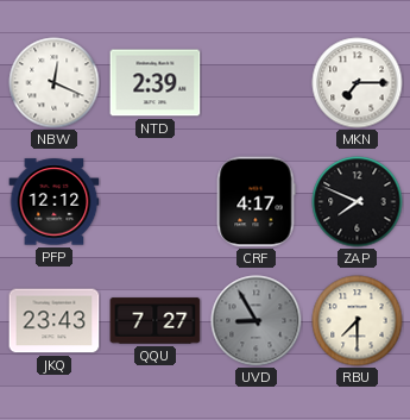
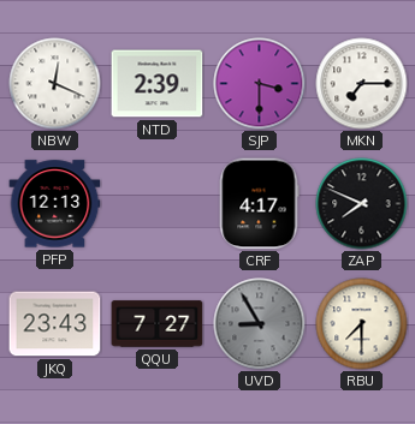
SJP: none -> 3:30 (260, 84)
PFP: 12:12 -> 12:13 (55, 204)
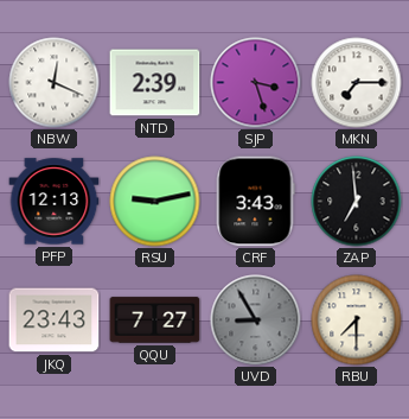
SJP: 3:30 -> 3:27 (256, 83)
RSU: none -> 9:13 (155, 202)
CRF: 4:17 -> 3:43 (255, 202)
ZAP: 7:49 -> 6:59 (357, 202)
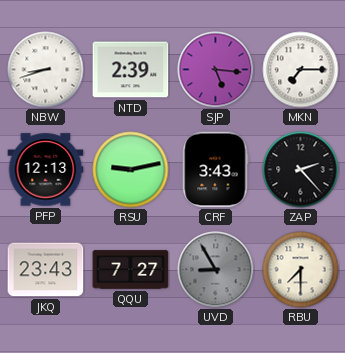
NBW: 12:19 -> 8:42 (46, 70)
SJP: 3:27 -> 5:16 (216, 70)
ZAP: 6:59 -> 2:23 (301, 170)
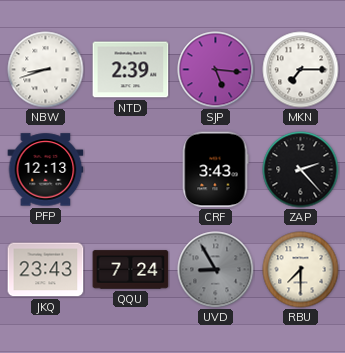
RSU: 9:13 -> none (131, 170)
QQU: 7:27 -> 7:24 (131, 270)
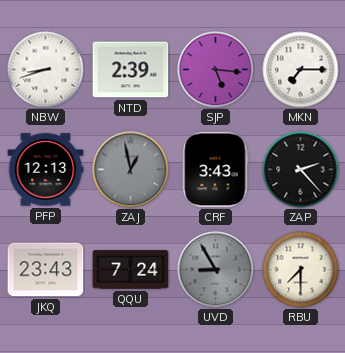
ZAJ: none -> 12:58 (131, 170)
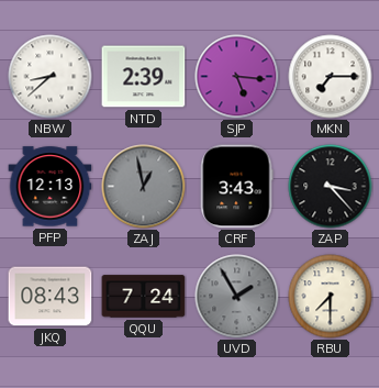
NBW: 8:42 -> 8:38 (51, 77)
ZAP: 2:23 -> 3:23 (331, 187)
JKQ: 23:43 -> 08:43 (51, 297)
UVD: 8:55 -> 1:55 (237, 297)
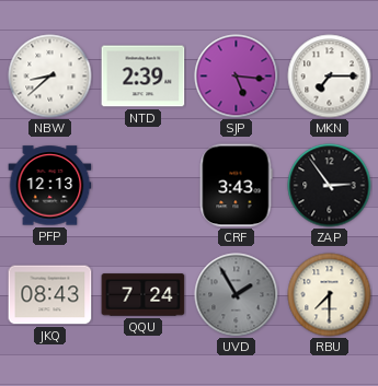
ZAJ: 12:58 -> none (144, 187)
ZAP: 3:23 -> 2:54 (330, 186)
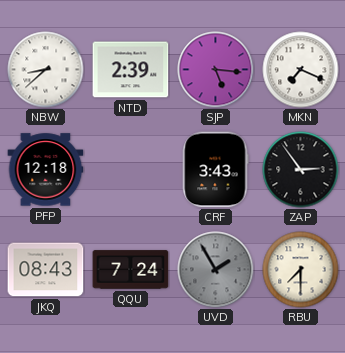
MKN: 7:15 -> 7:19 (301, 70)
PFP: 12:13 -> 12:18 (46, 170)
